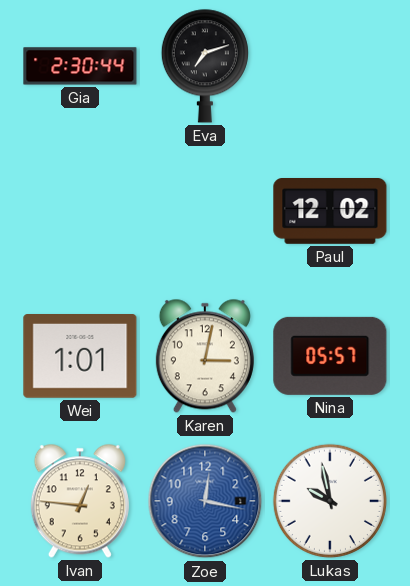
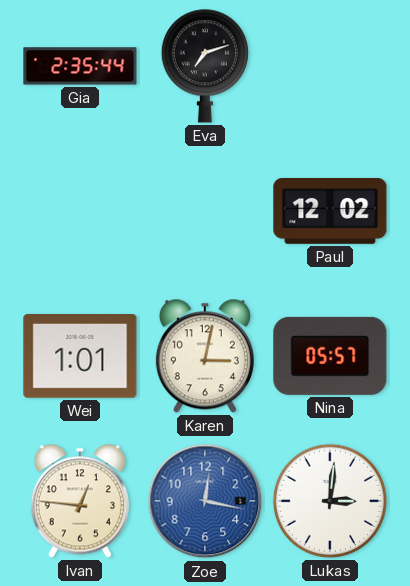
Gia: 2:30 -> 2:35 (80, 66)
Lukas: 9:58 -> 3:01 (330, 501)
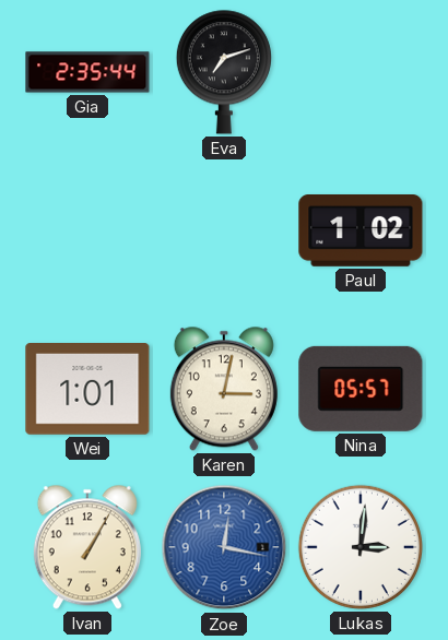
Paul: 12:02 -> 1:02 (361, 232)
Ivan: 12:46 -> 1:05 (87, 547)
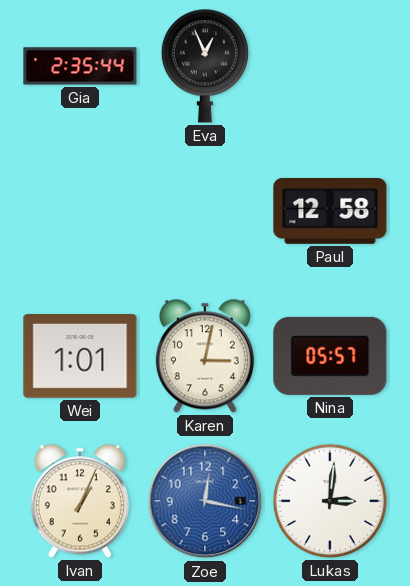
Eva: 7:12 -> 12:56 (205, 66)
Paul: 1:02 -> 12:58 (330, 212)
Ivan: 1:05 -> 1:04 (80, 501)
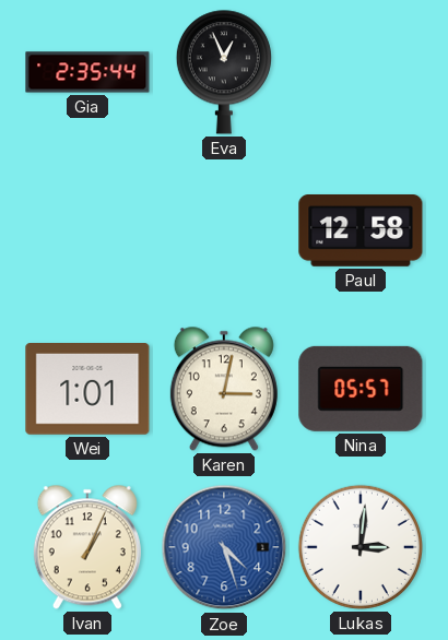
Zoe: 12:17 -> 4:27 (224, 547)
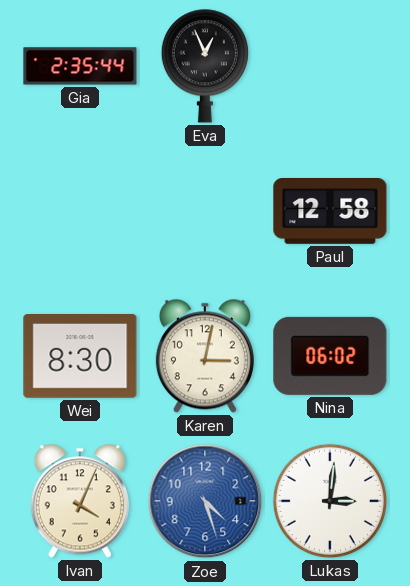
Wei: 1:01 -> 8:30 (80, 357)
Nina: 05:57 -> 06:02 (330, 356)
Ivan: 1:04 -> 4:04 (80, 501)
